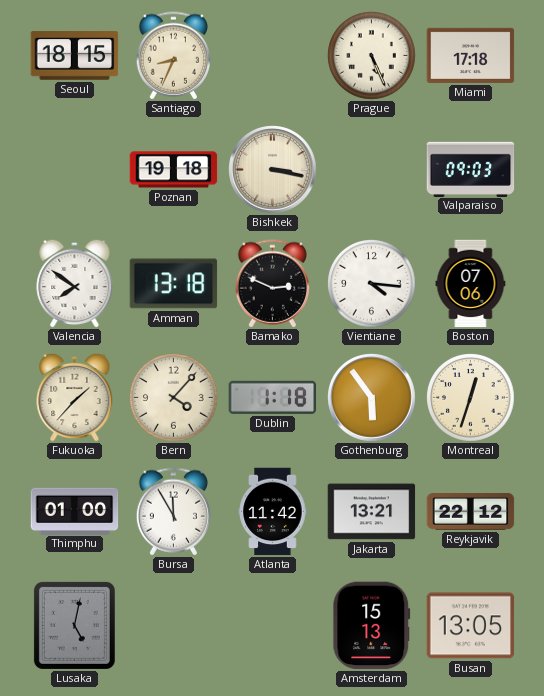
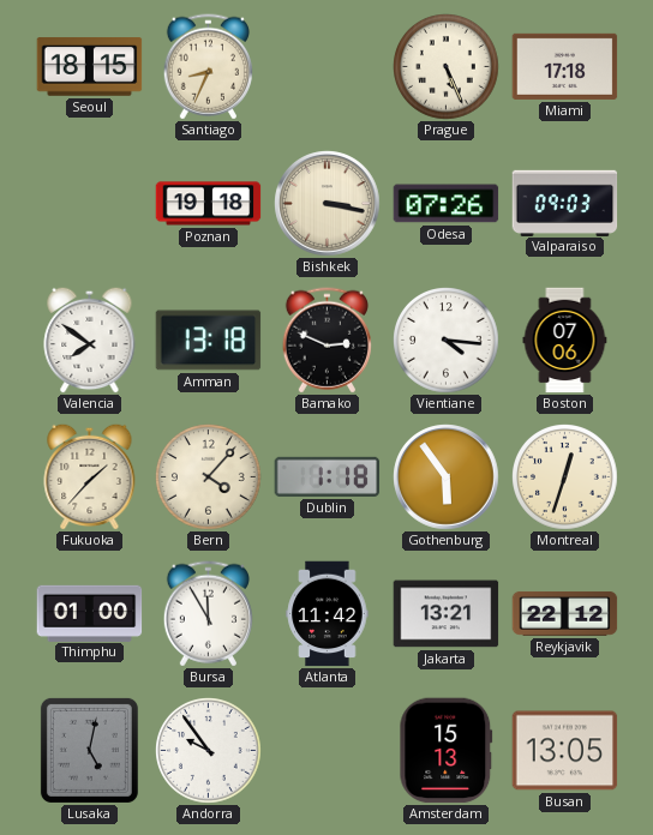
Odesa: none -> 07:26 (447, 204)
Andorra: none -> 9:54 (209, 751)
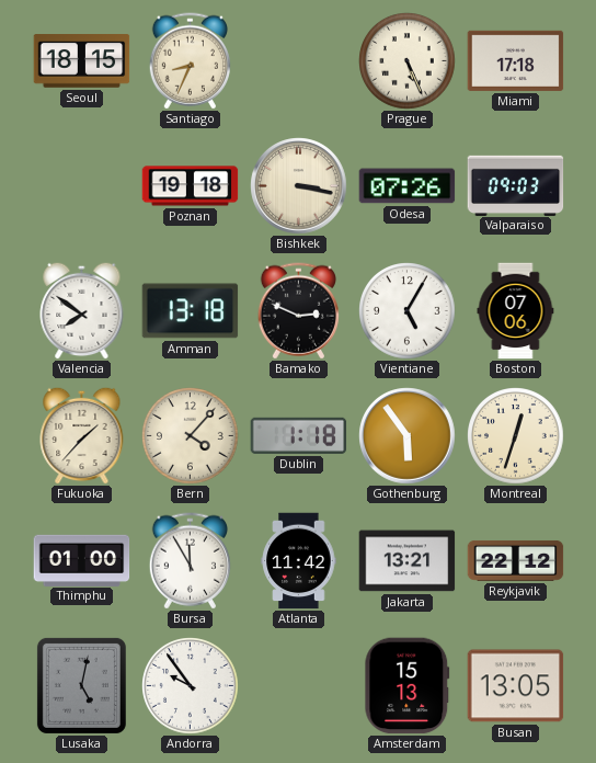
Vientiane: 4:16 -> 5:05 (408, 311)
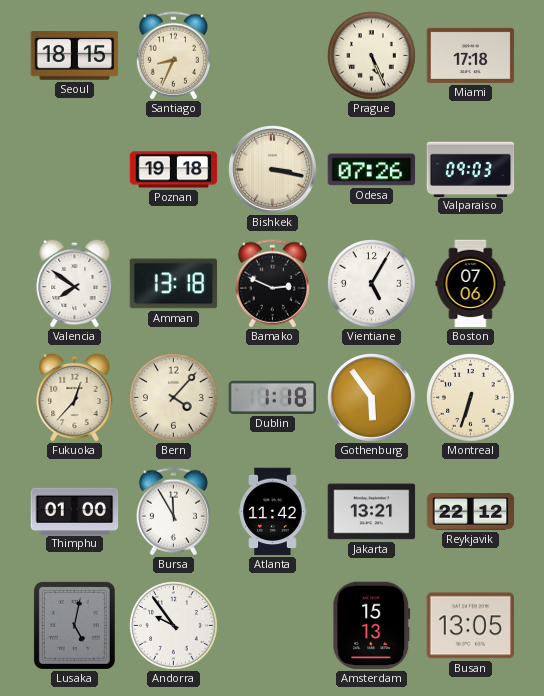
Fukuoka: 1:37 -> 12:37 (75, 397)
Montreal: 12:33 -> 6:33 (471, 398)
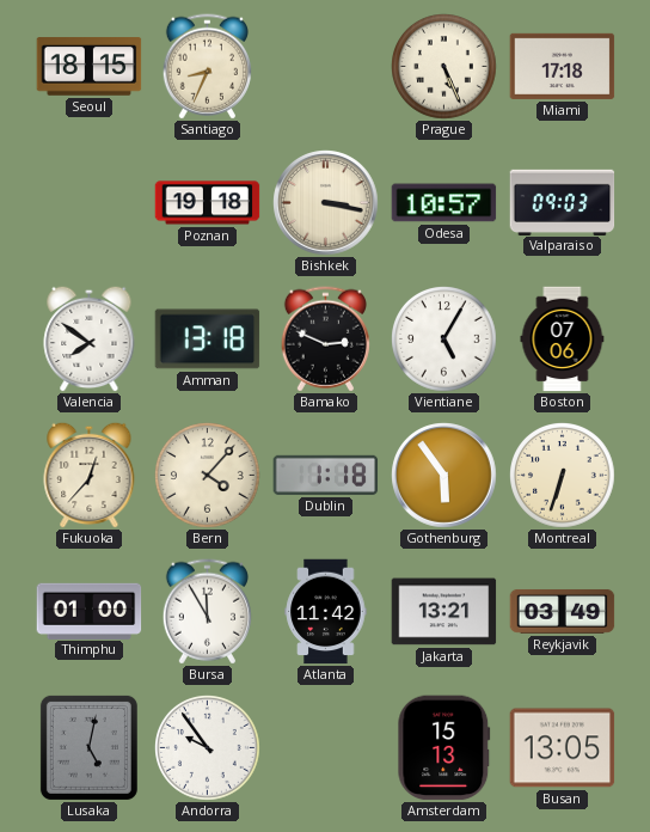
Odesa: 07:26 -> 10:57 (444, 203)
Reykjavik: 22:12 -> 03:49 (563, 612)
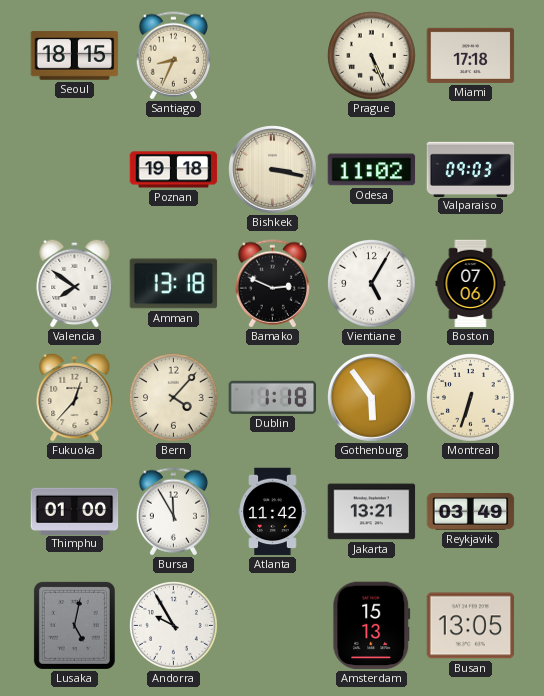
Odesa: 10:57 -> 11:02 (372, 170)
Andorra: 9:54 -> 9:55 (174, 626)
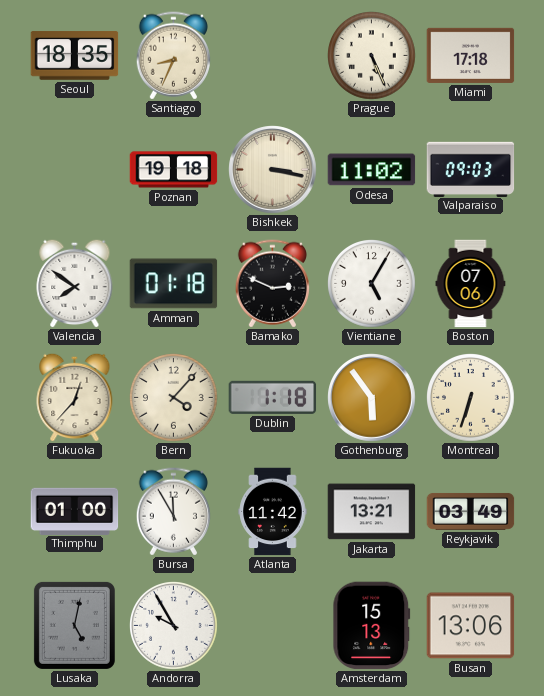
Seoul: 18:15 -> 18:35 (75, 56)
Amman: 13:18 -> 01:18 (174, 284)
Busan: 13:05 -> 13:06 (471, 626)
